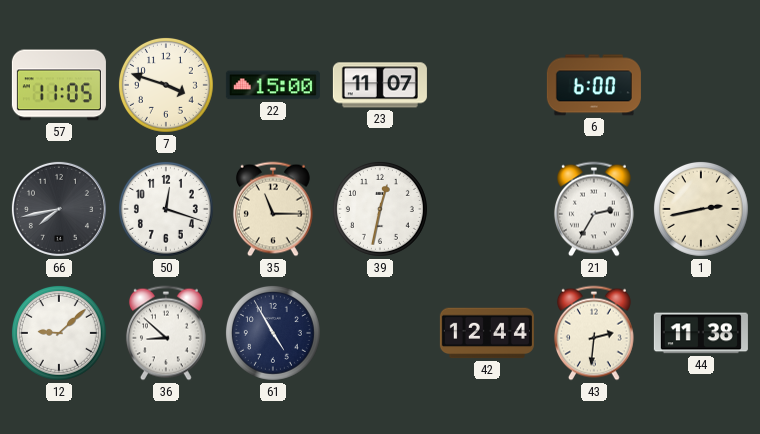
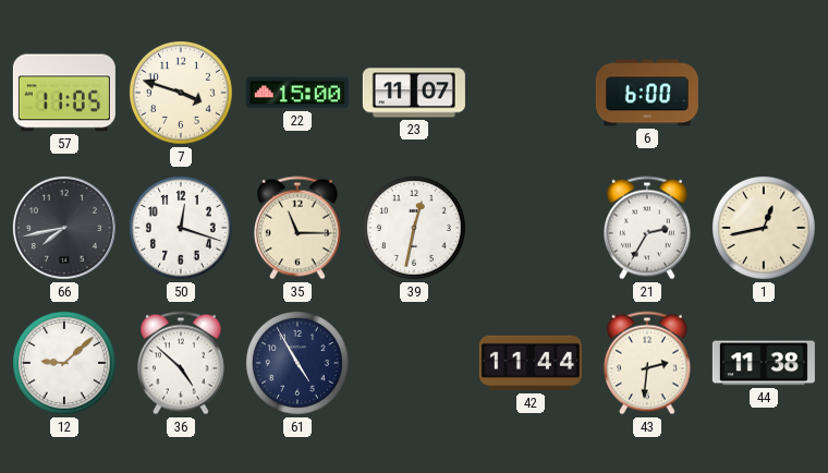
1: 2:43 -> 12:43 (764, 228)
36: 8:52 -> 4:52 (181, 363)
42: 12:44 -> 11:44 (531, 363)
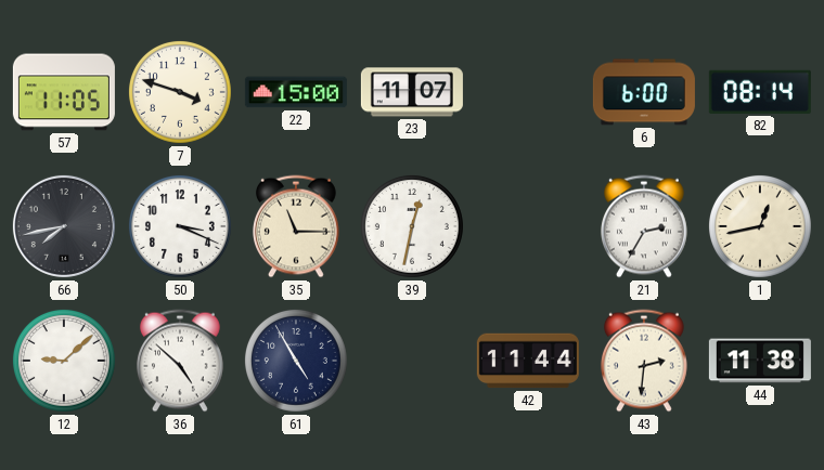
82: none -> 08:14 (760, 92)
50: 12:18 -> 3:19 (180, 226)
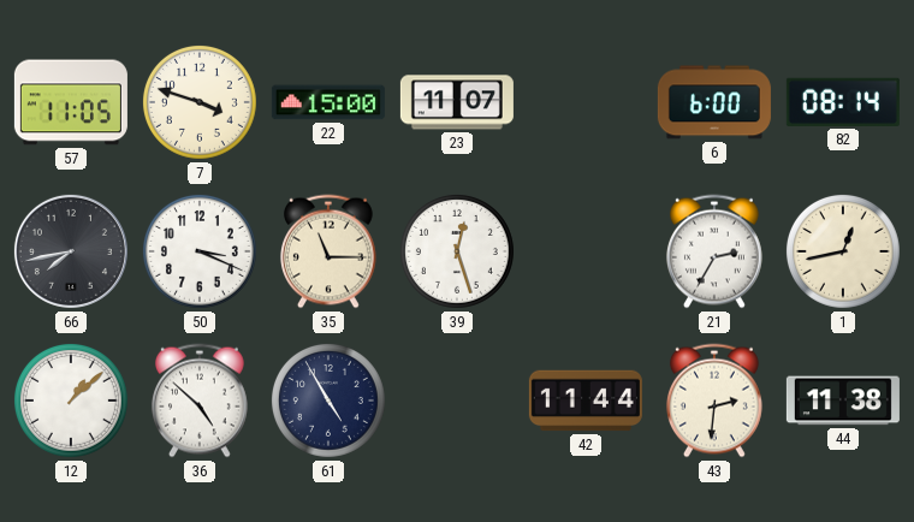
39: 12:32 -> 12:27 (457, 251)
12: 9:08 -> 1:08 (71, 401)
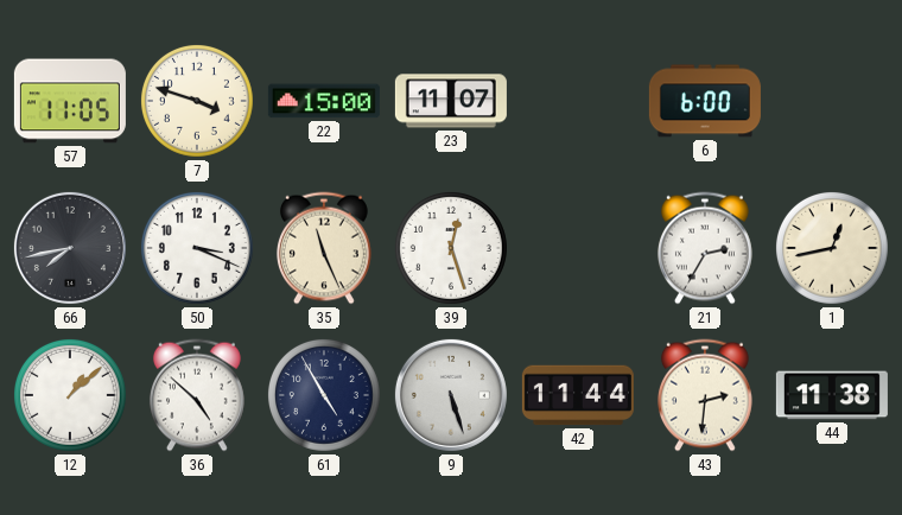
82: 08:14 -> none (843, 102)
35: 11:15 -> 11:26 (324, 248)
9: none -> 5:27 (451, 395)
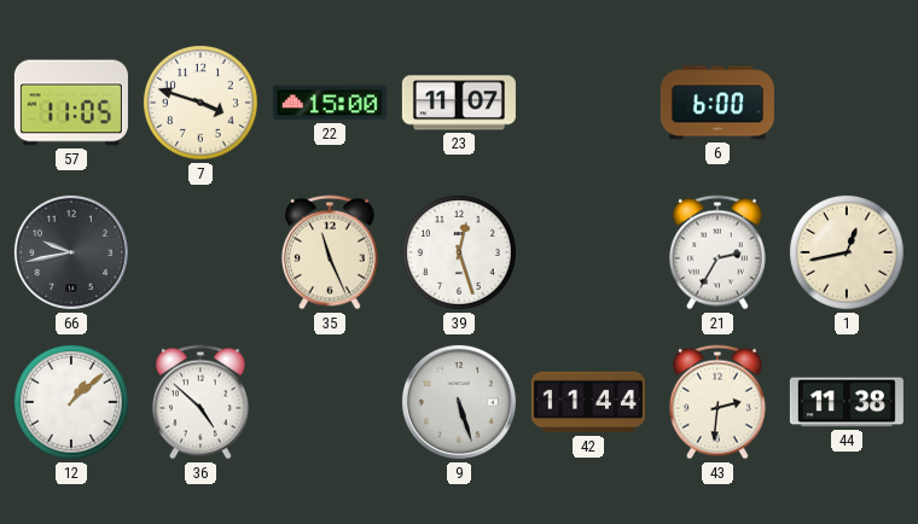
66: 7:43 -> 9:43 (71, 252)
50: 3:19 -> none (197, 248)
61: 4:55 -> none (324, 395)
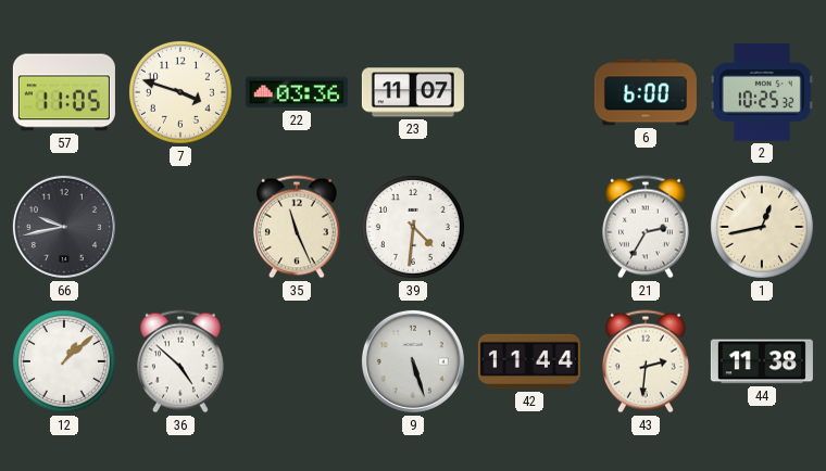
22: 15:00 -> 03:36 (297, 92)
2: none -> 10:25 (762, 92)
39: 12:27 -> 4:31 (413, 227)
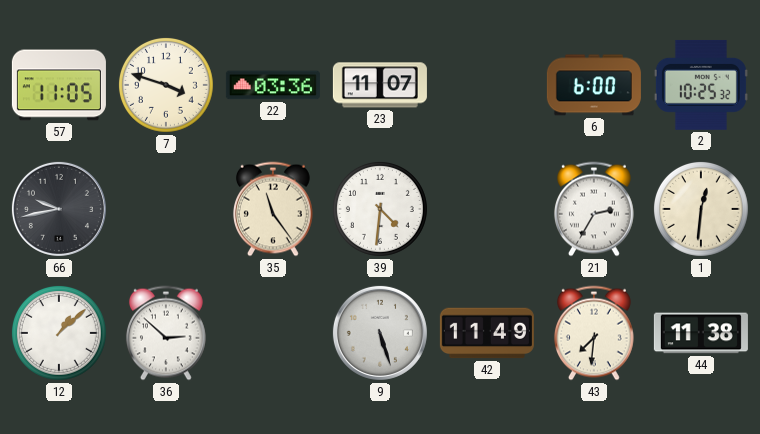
35: 11:26 -> 11:24 (273, 209)
1: 12:43 -> 12:31 (701, 209)
36: 4:52 -> 2:52 (166, 333)
42: 11:44 -> 11:49 (487, 333)
43: 2:31 -> 7:31 (594, 333)
